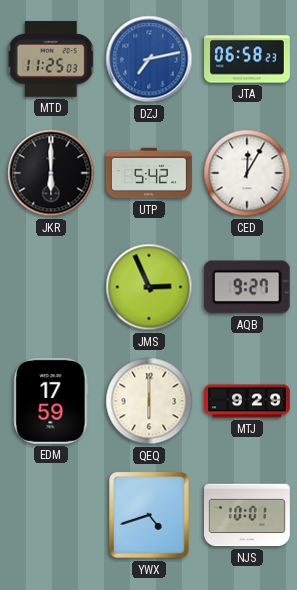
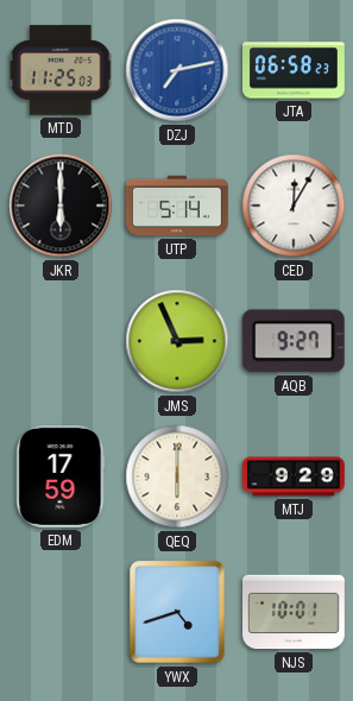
UTP: 5:42 -> 5:14 (177, 206)
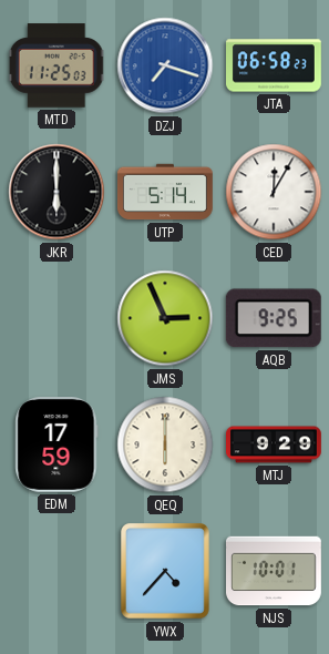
DZJ: 7:13 -> 7:18 (165, 65)
AQB: 9:27 -> 9:25 (274, 318)
YWX: 4:42 -> 4:37 (166, 572)
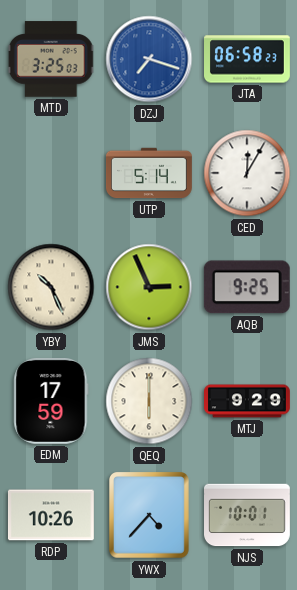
MTD: 11:25 -> 3:25 (51, 59)
JKR: 6:00 -> none (56, 192)
YBY: none -> 10:26 (51, 287)
RDP: none -> 10:26 (51, 515)
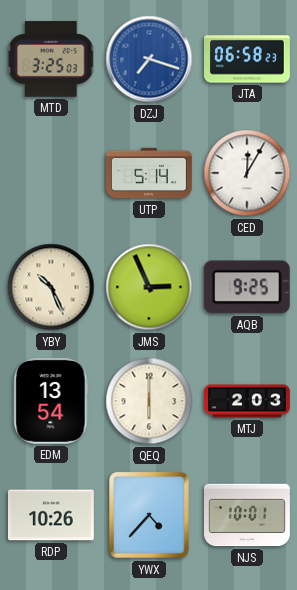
EDM: 17:59 -> 13:54 (51, 401)
MTJ: 9:29 -> 2:03 (248, 401)
